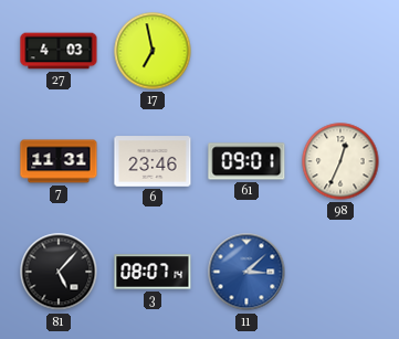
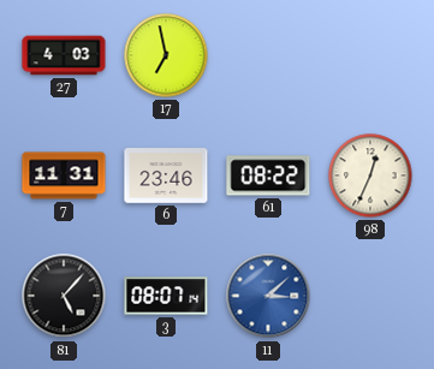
61: 09:01 -> 08:22 (268, 175)
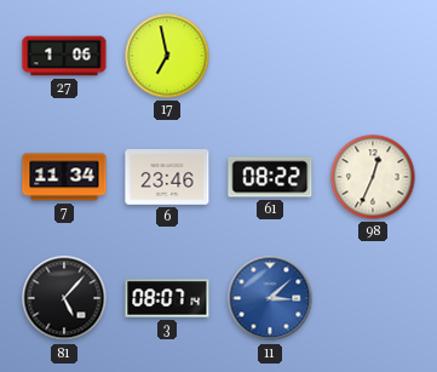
27: 4:03 -> 1:06 (64, 56)
7: 11:31 -> 11:34 (64, 177)
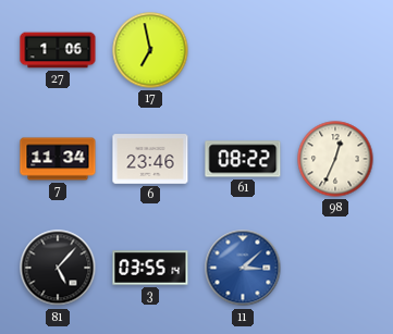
3: 08:07 -> 03:55 (150, 268)
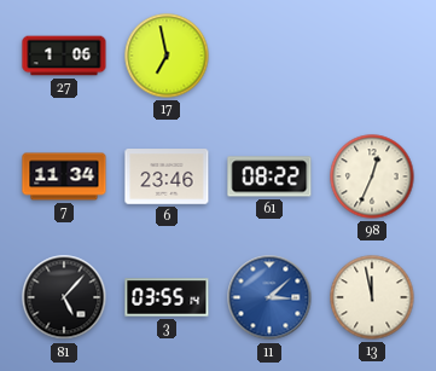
13: none -> 11:58 (372, 297)
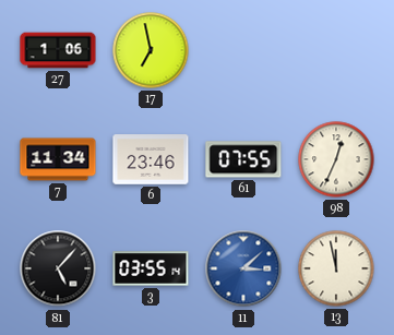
61: 08:22 -> 07:55 (243, 159)
